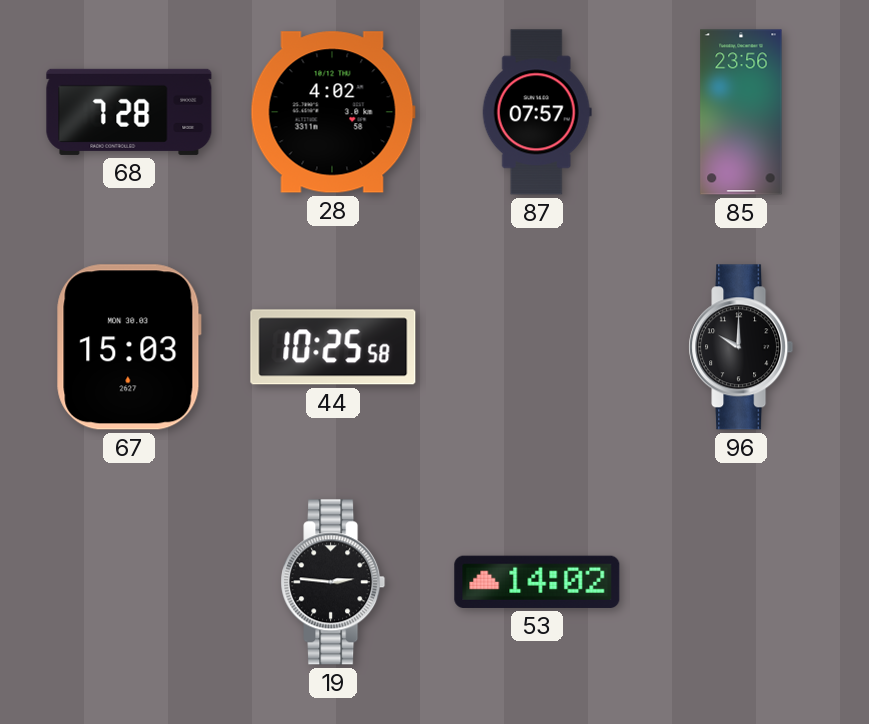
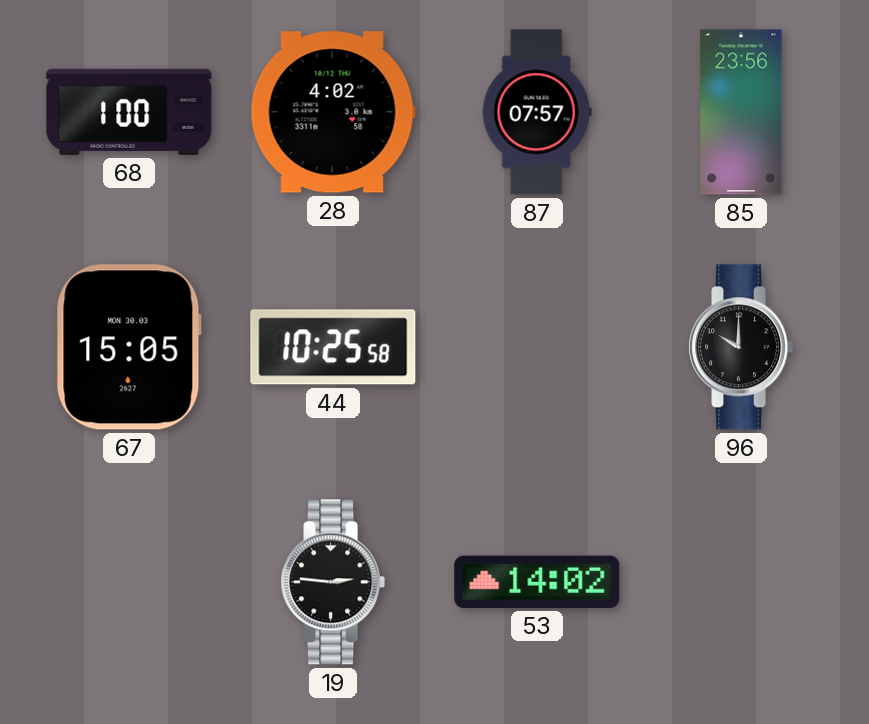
68: 7:28 -> 1:00 (129, 112)
67: 15:03 -> 15:05 (129, 347)
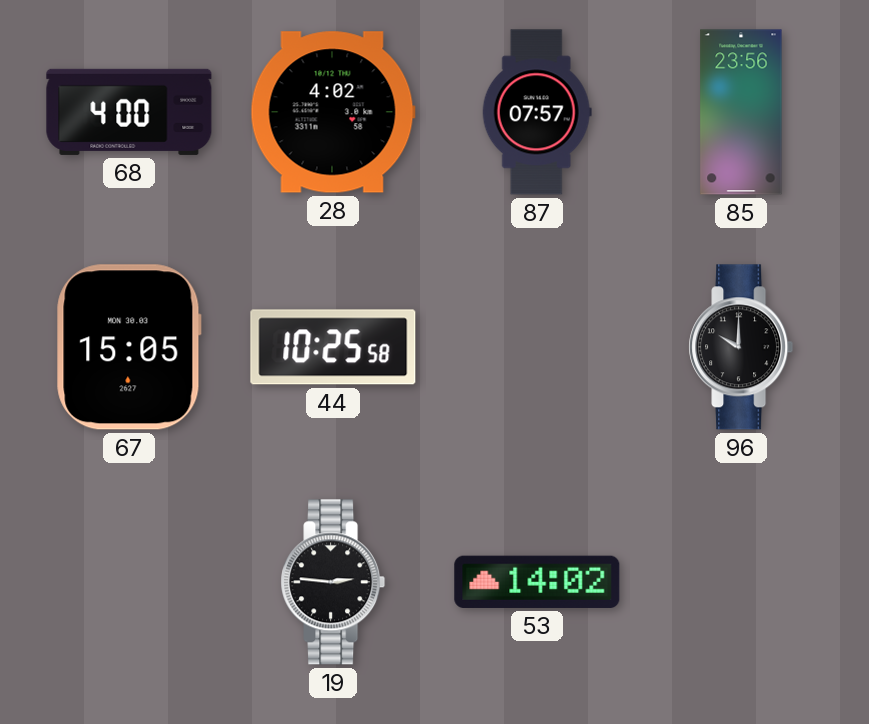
68: 1:00 -> 4:00 (129, 112)
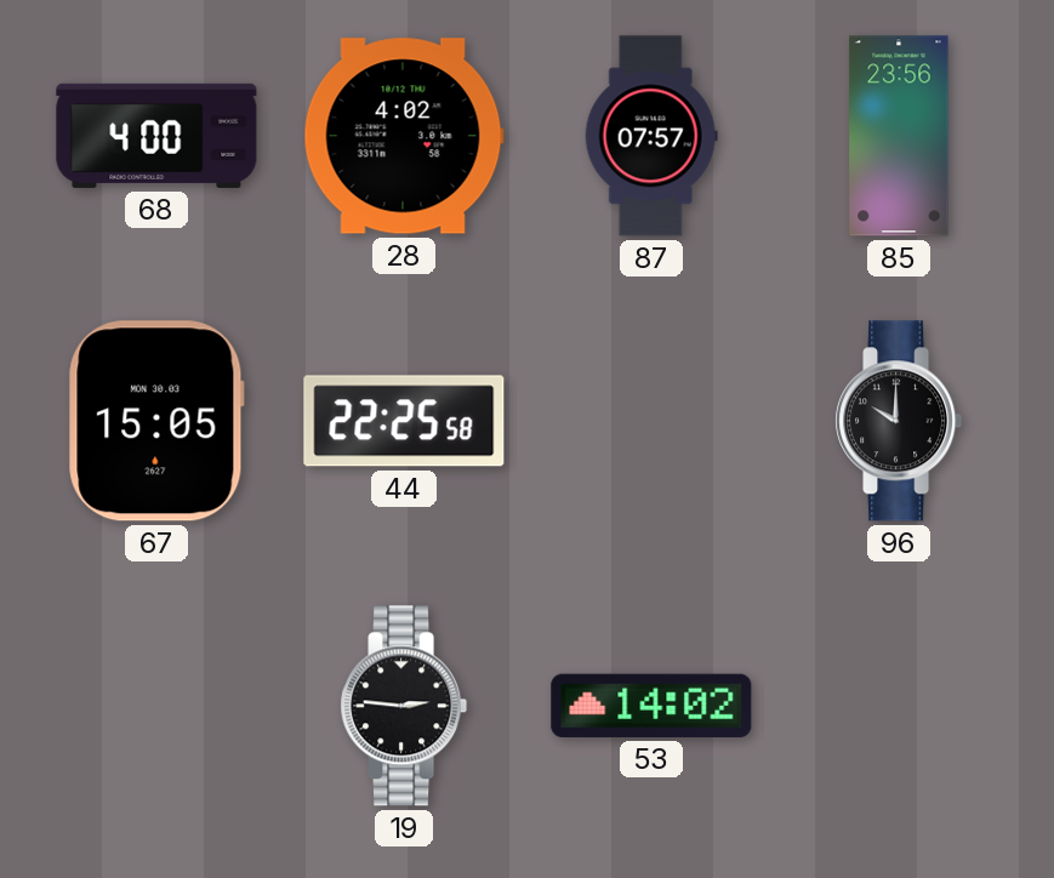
44: 10:25 -> 22:25 (404, 421)
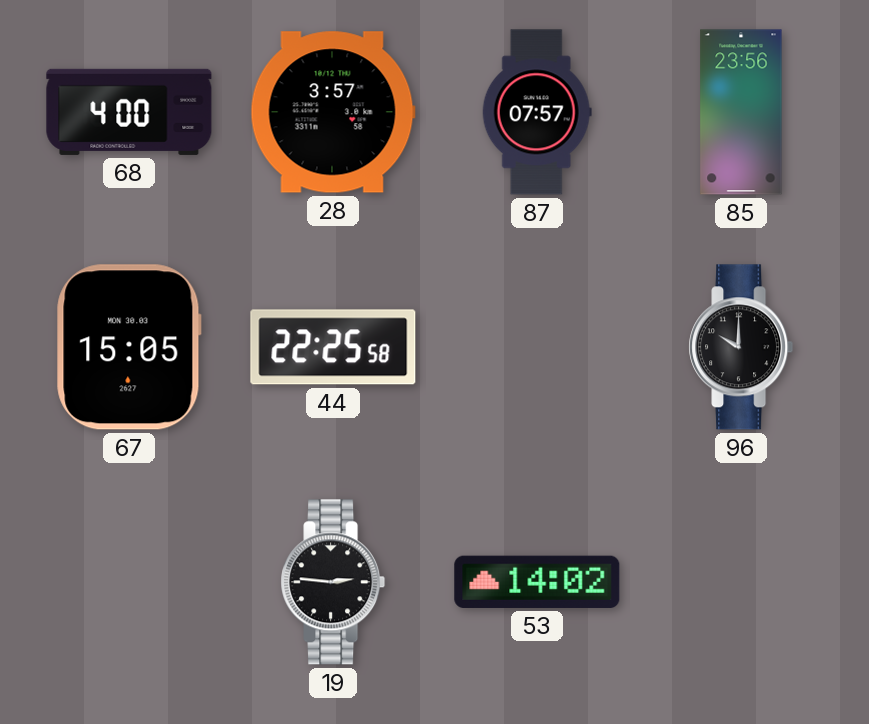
28: 4:02 -> 3:57 (333, 112)
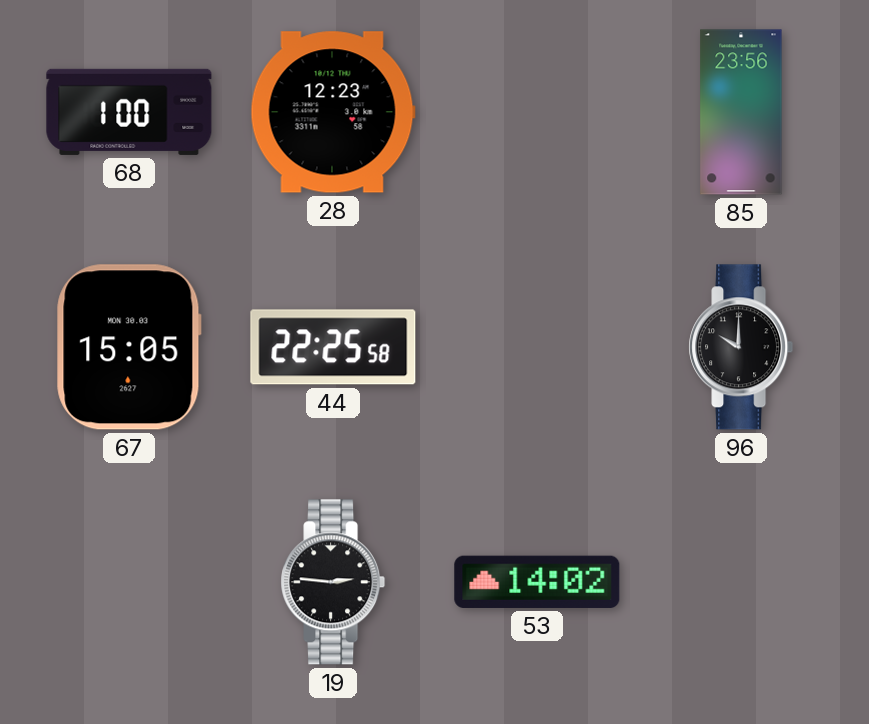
68: 4:00 -> 1:00 (129, 112)
28: 3:57 -> 12:23 (333, 112)
87: 07:57 -> none (537, 112)
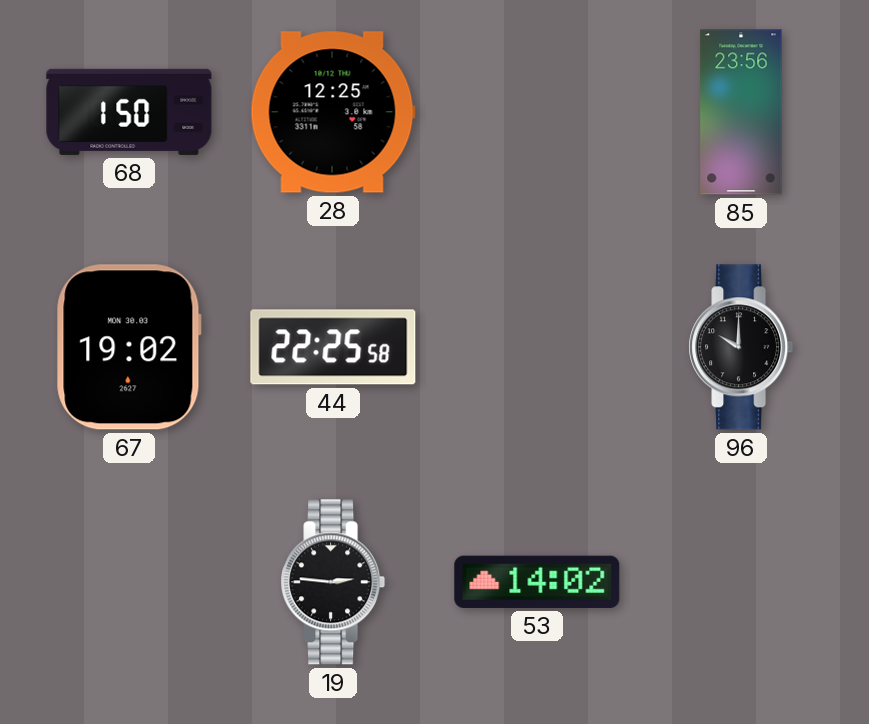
68: 1:00 -> 1:50 (129, 112)
28: 12:23 -> 12:25 (333, 112)
67: 15:05 -> 19:02 (129, 347)
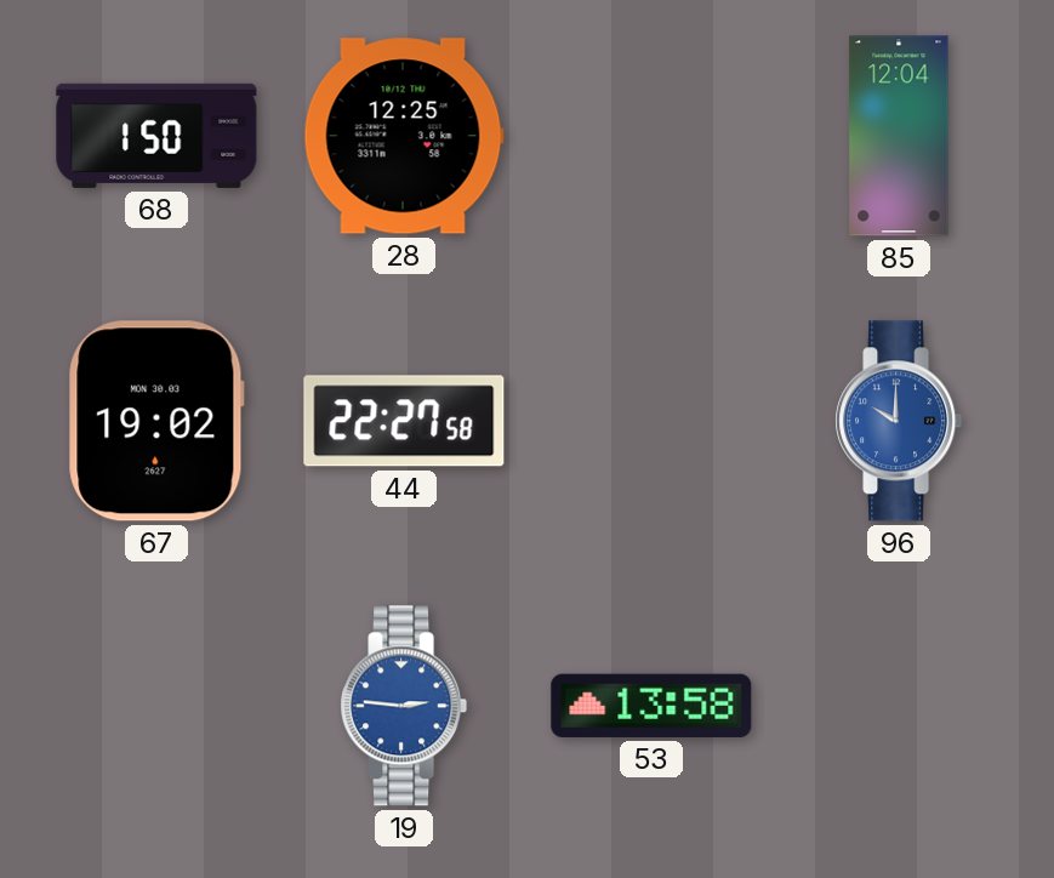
85: 23:56 -> 12:04 (899, 136)
44: 22:25 -> 22:27 (404, 421)
96 dial: black -> blue (899, 421)
19 dial: black -> blue (404, 706)
53: 14:02 -> 13:58 (651, 706)
